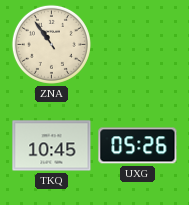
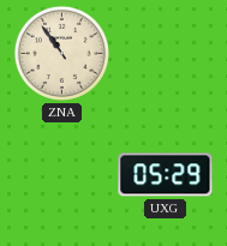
TKQ: 10:45 -> none (52, 146)
UXG: 05:26 -> 05:29 (166, 175)
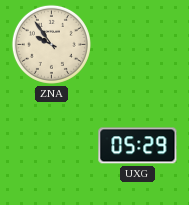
ZNA: 10:54 -> 9:54 (51, 44)
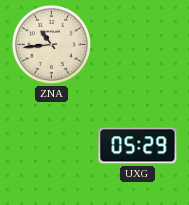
ZNA: 9:54 -> 10:44 (51, 44)
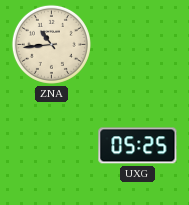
UXG: 05:29 -> 05:25 (138, 146)
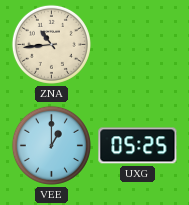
VEE: none -> 1:00 (51, 145)
